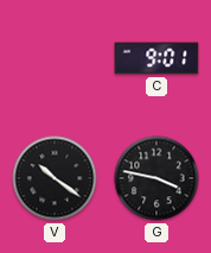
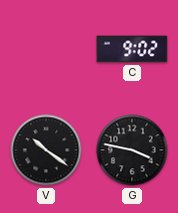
C: 9:01 -> 9:02 (132, 49)
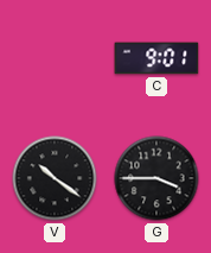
C: 9:02 -> 9:01 (156, 58)
G: 3:47 -> 3:45 (156, 178)
